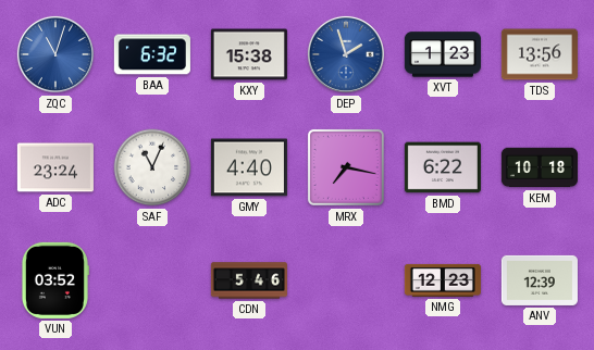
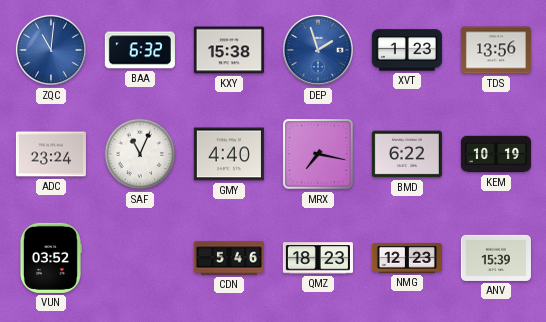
ZQC: 11:03 -> 11:01 (51, 50)
KEM: 10:18 -> 10:19 (496, 154)
QMZ: none -> 18:23 (318, 258)
ANV: 12:39 -> 15:39 (496, 258)
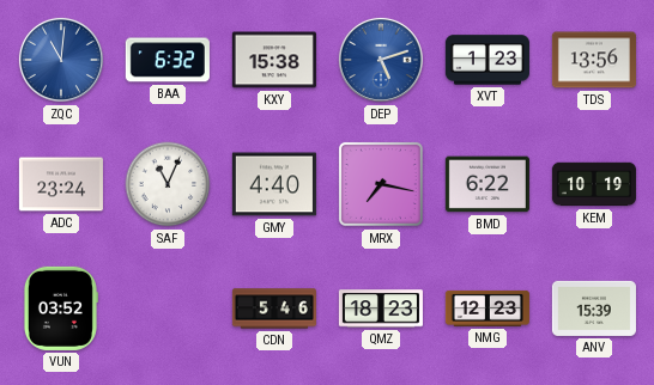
DEP: 1:57 -> 5:12 (381, 60)
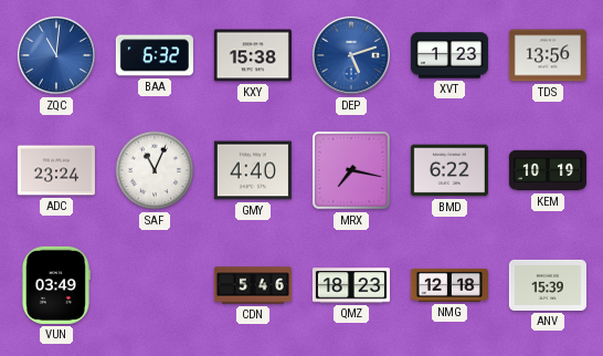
VUN: 03:52 -> 03:49 (55, 285)
NMG: 12:23 -> 12:18 (449, 285)
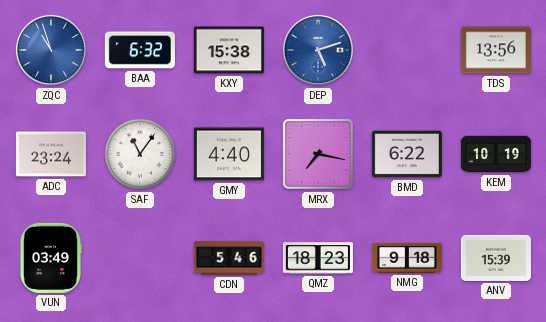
ZQC: 11:01 -> 10:57 (51, 50)
XVT: 1:23 -> none (449, 55)
SAF: 11:04 -> 11:06 (140, 154)
NMG: 12:18 -> 9:18 (407, 258)
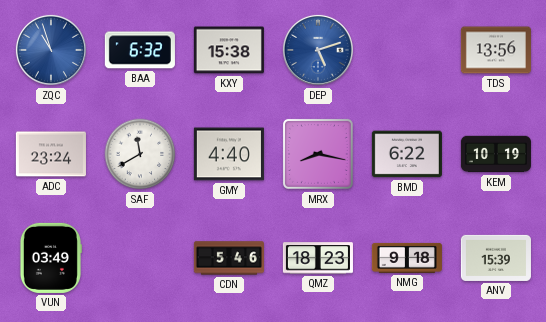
SAF: 11:06 -> 11:40 (140, 154)
MRX: 7:17 -> 8:17 (318, 154)
